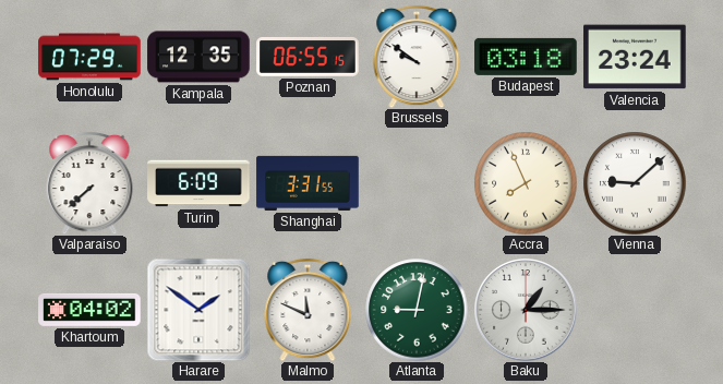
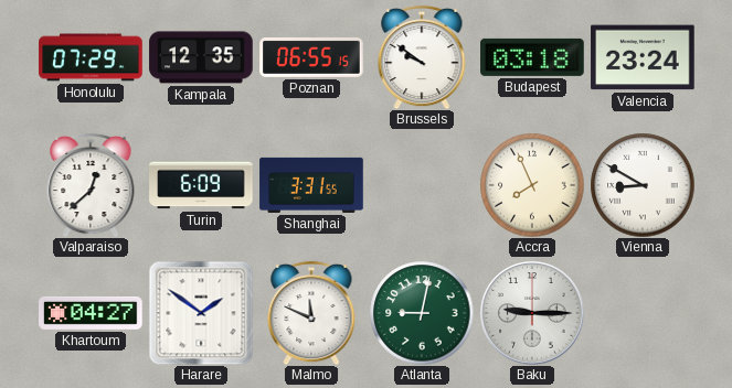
Valparaiso: 7:38 -> 12:38 (91, 185)
Vienna: 9:08 -> 8:50 (643, 185)
Khartoum: 04:02 -> 04:27 (91, 313)
Baku: 1:15 -> 9:15 (532, 313)
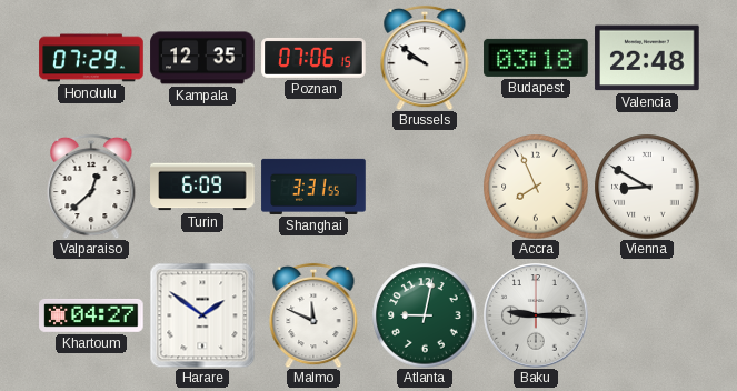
Poznan: 06:55 -> 07:06 (313, 58)
Valencia: 23:24 -> 22:48 (647, 58)
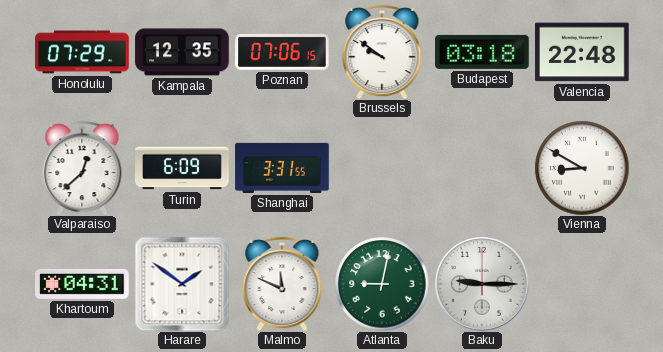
Accra: 7:56 -> none (536, 187)
Khartoum: 04:27 -> 04:31 (82, 284)
